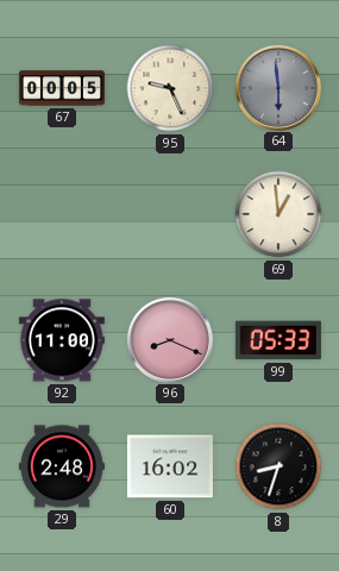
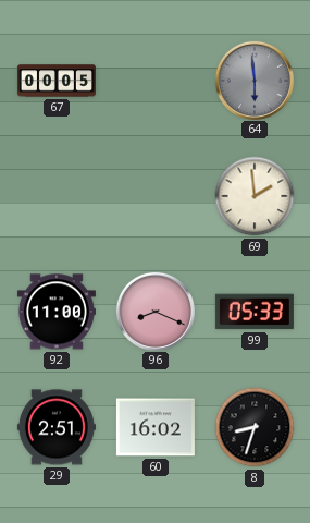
95: 9:26 -> none (170, 88)
69: 12:59 -> 1:59 (255, 196)
29: 2:48 -> 2:51 (57, 427)
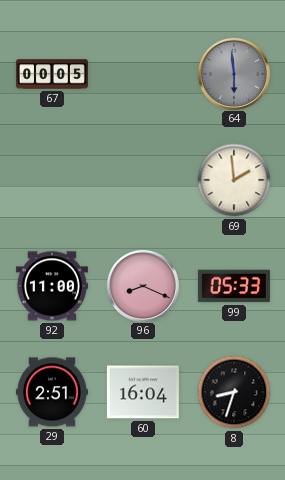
60: 16:02 -> 16:04 (143, 392)
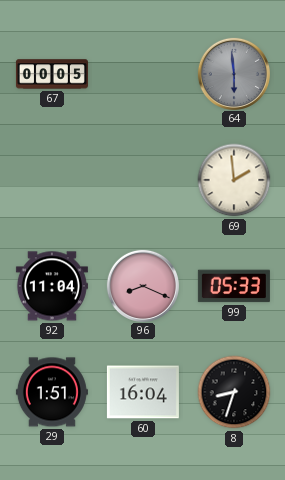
92: 11:00 -> 11:04 (52, 286)
29: 2:51 -> 1:51 (52, 392)
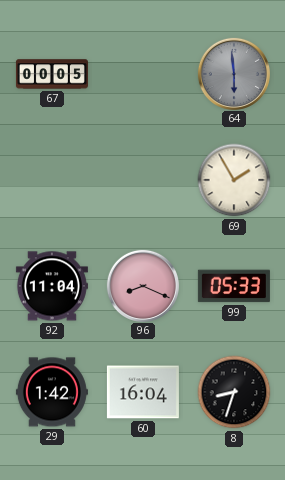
69: 1:59 -> 1:55 (234, 180)
29: 1:51 -> 1:42 (52, 392)
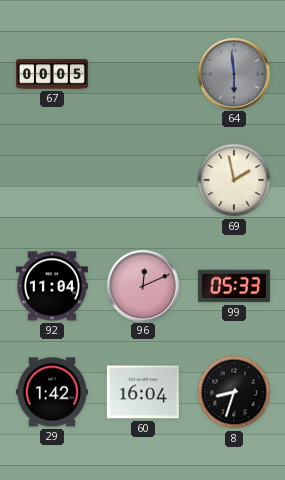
69: 1:55 -> 1:58 (234, 180)
96: 8:19 -> 12:11 (142, 285)
